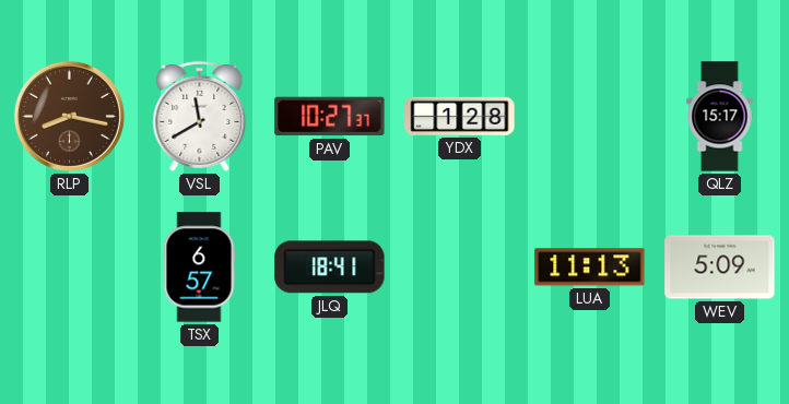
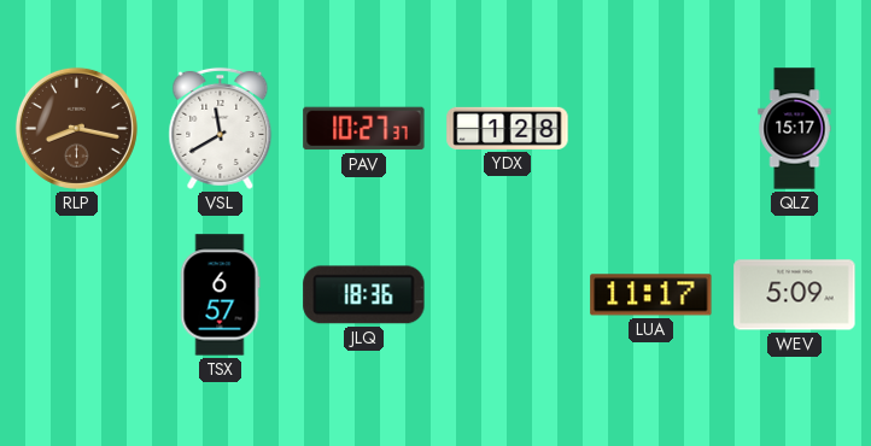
JLQ: 18:41 -> 18:36 (364, 295)
LUA: 11:13 -> 11:17 (651, 295)
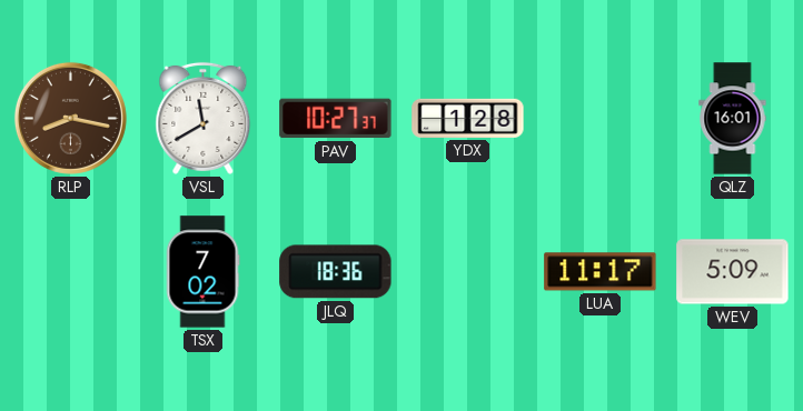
QLZ: 15:17 -> 16:01 (733, 119)
TSX: 6:57 -> 7:02 (202, 272)
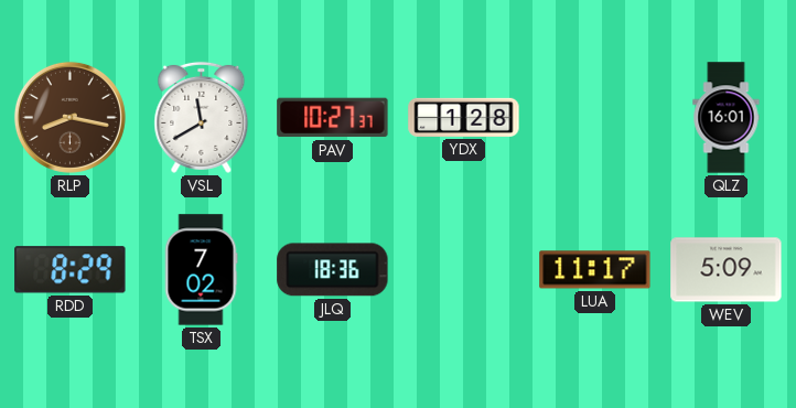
RDD: none -> 8:29 (71, 270)
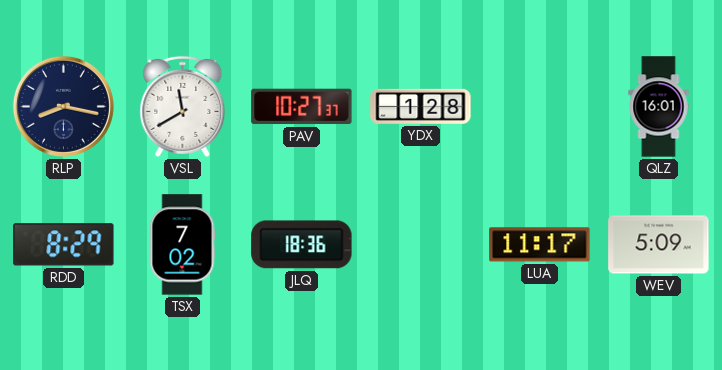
RLP dial: brown -> navy (63, 106)
